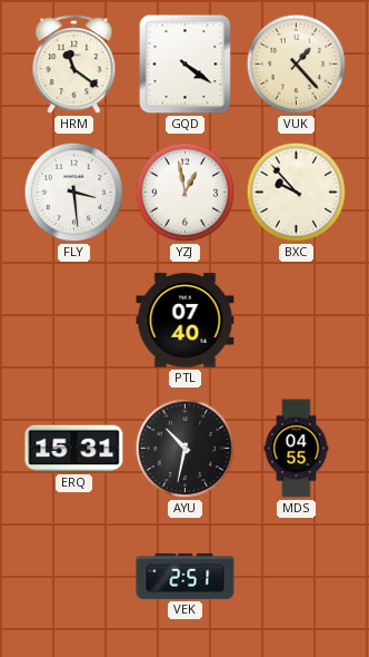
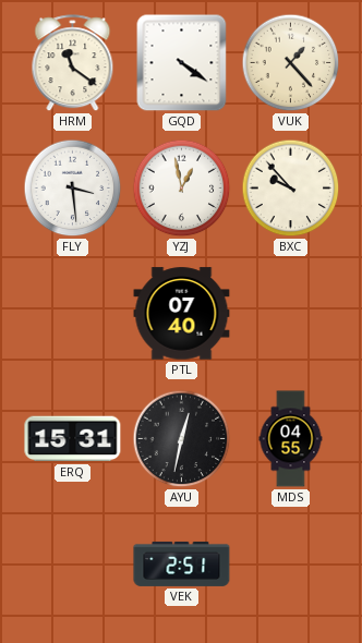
AYU: 10:32 -> 12:32 (182, 439)
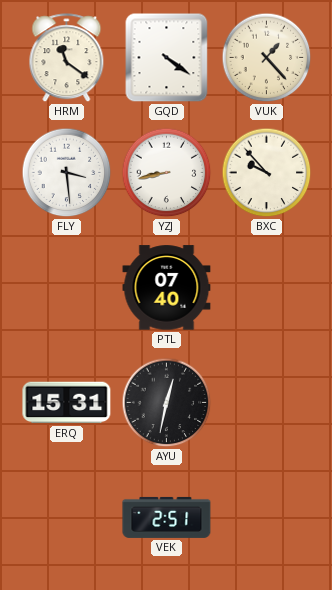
YZJ: 12:58 -> 8:43 (167, 173)
MDS: 04:55 -> none (291, 439)
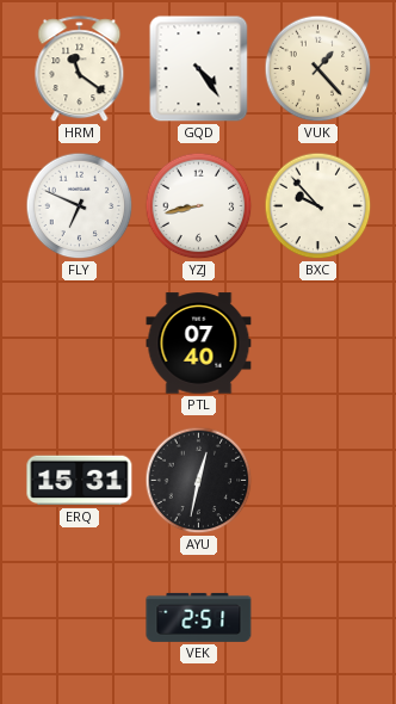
GQD: 4:21 -> 4:24 (199, 69)
FLY: 3:29 -> 6:49 (80, 206)
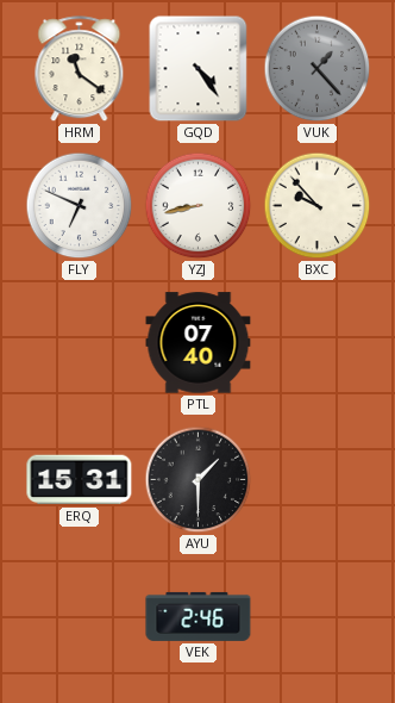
VUK dial: cream -> grey (318, 69)
AYU: 12:32 -> 1:30 (199, 480)
VEK: 2:51 -> 2:46 (199, 616)
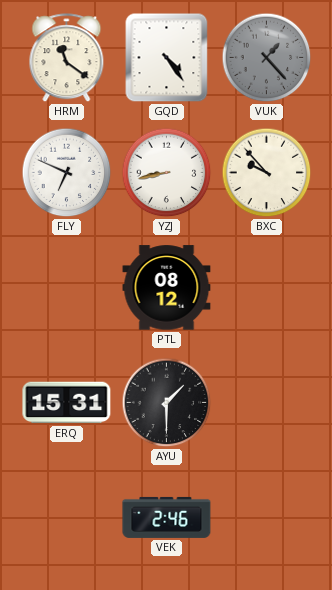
PTL: 07:40 -> 08:12 (167, 288)
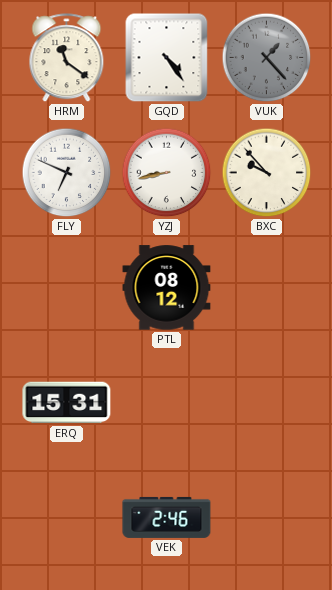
AYU: 1:30 -> none (167, 403)
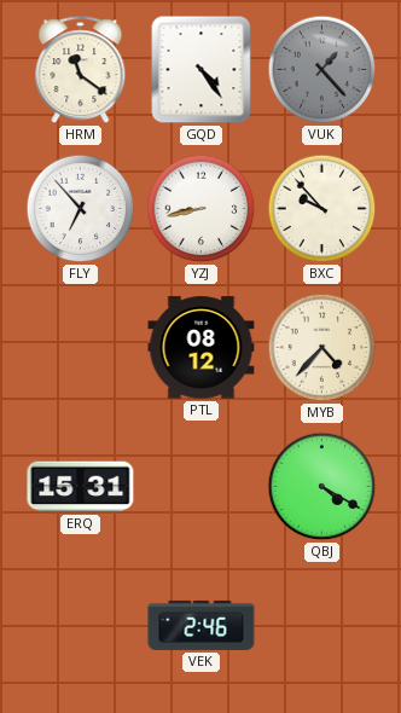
FLY: 6:49 -> 6:53 (81, 209)
MYB: none -> 4:37 (322, 348)
QBJ: none -> 4:20 (322, 487)
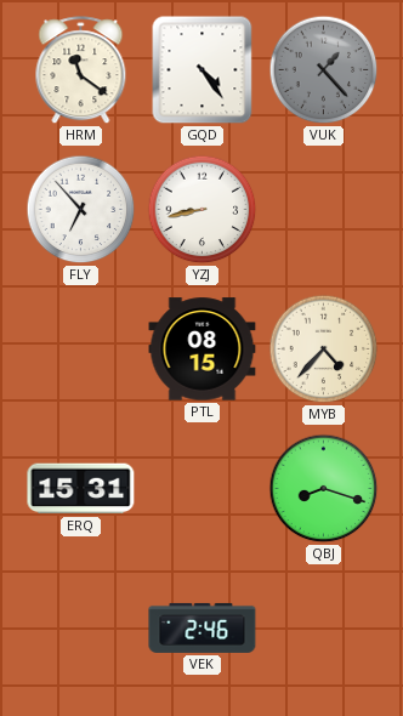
BXC: 9:53 -> none (322, 209)
PTL: 08:12 -> 08:15 (203, 350)
QBJ: 4:20 -> 8:18 (324, 489)
